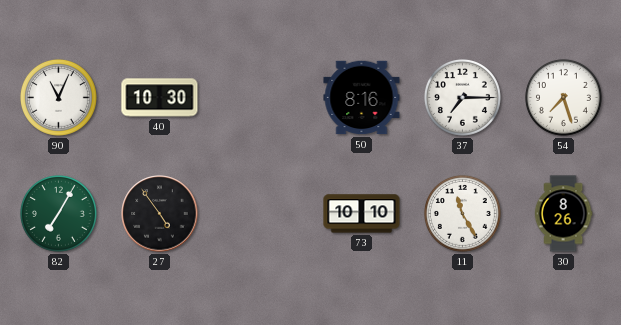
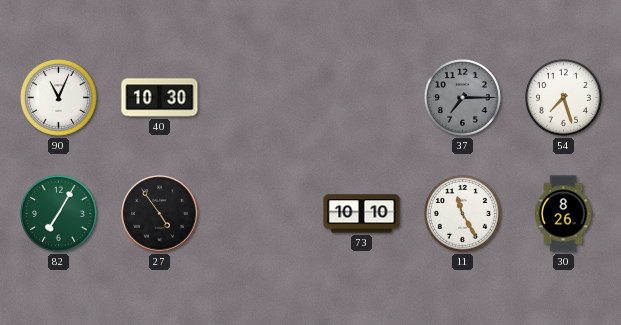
50: 8:16 -> none (362, 98)
37 dial: white -> grey (462, 97)
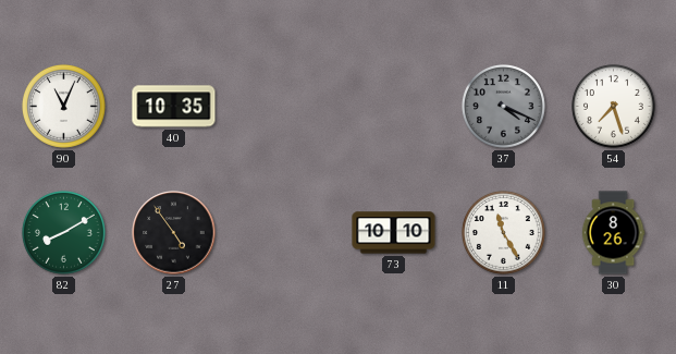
40: 10:30 -> 10:35 (174, 107)
37: 7:15 -> 4:19 (503, 106)
82: 7:05 -> 8:10 (63, 232)
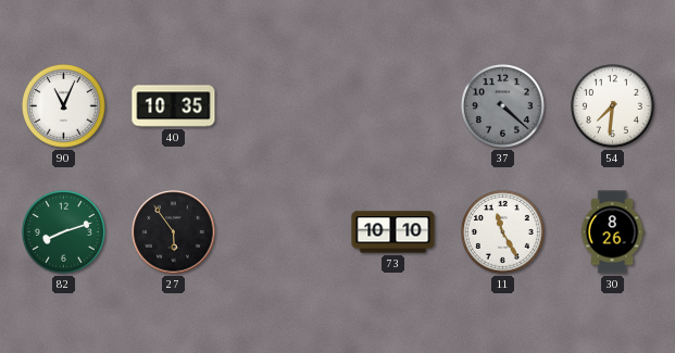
37: 4:19 -> 4:22 (502, 105)
54: 7:27 -> 7:31 (612, 105)
82: 8:10 -> 8:12 (63, 231)
27: 4:54 -> 5:54 (174, 232)
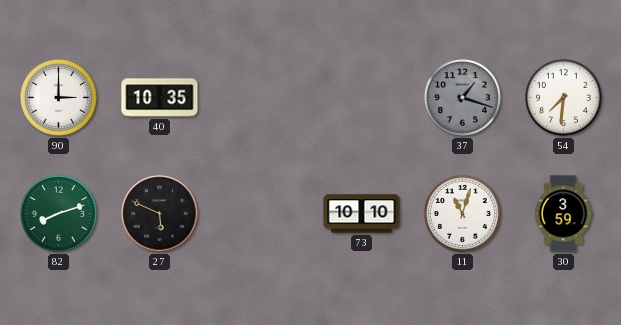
90: 11:04 -> 3:00 (58, 97)
37: 4:22 -> 1:18 (462, 97)
27: 5:54 -> 5:49 (160, 214)
11: 11:25 -> 11:03 (462, 213)
30: 8:26 -> 3:59 (563, 214)
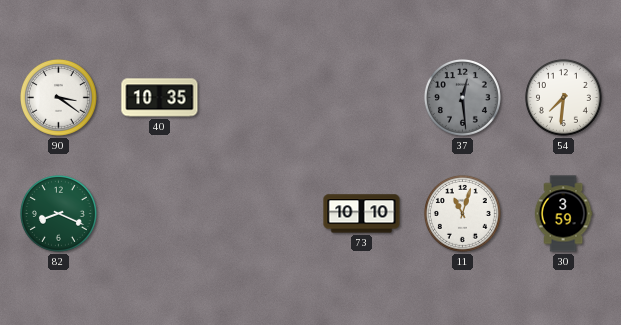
90: 3:00 -> 3:21 (58, 97)
37: 1:18 -> 12:29 (462, 97)
82: 8:12 -> 8:19 (58, 213)
27: 5:49 -> none (160, 214)
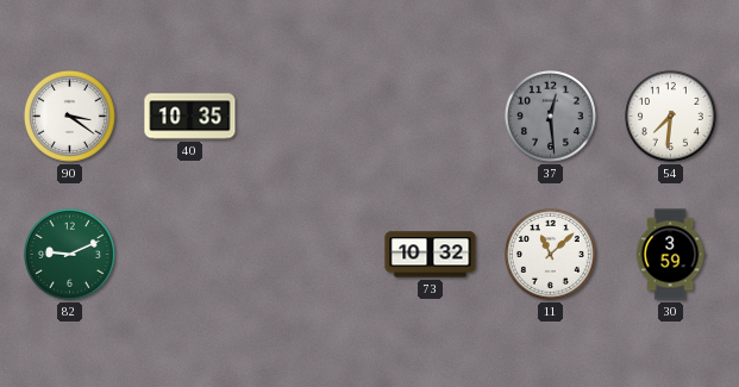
82: 8:19 -> 9:11 (69, 254)
73: 10:10 -> 10:32 (431, 255)
11: 11:03 -> 11:08 (550, 254)
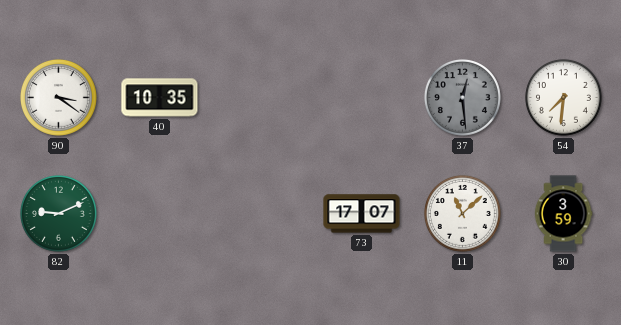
73: 10:32 -> 17:07 (362, 214)
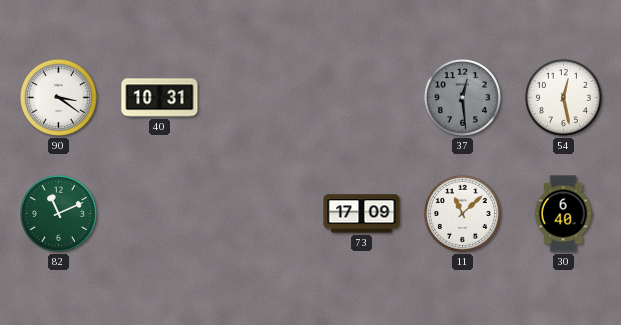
40: 10:35 -> 10:31 (160, 98)
54: 7:31 -> 12:28 (563, 97)
82: 9:11 -> 11:11 (58, 213)
73: 17:07 -> 17:09 (362, 214)
30: 3:59 -> 6:40 (563, 214)
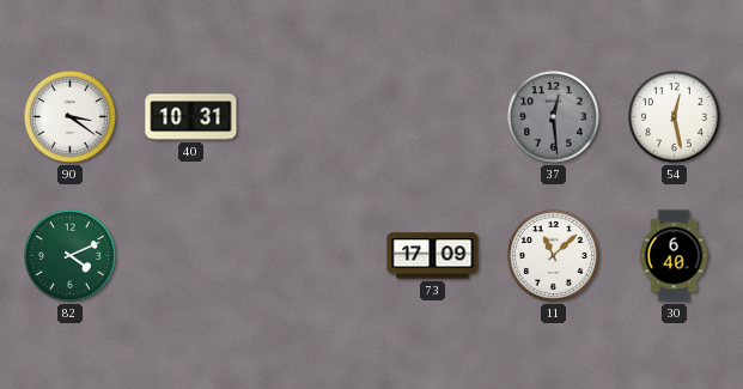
82: 11:11 -> 4:11 (69, 255)
